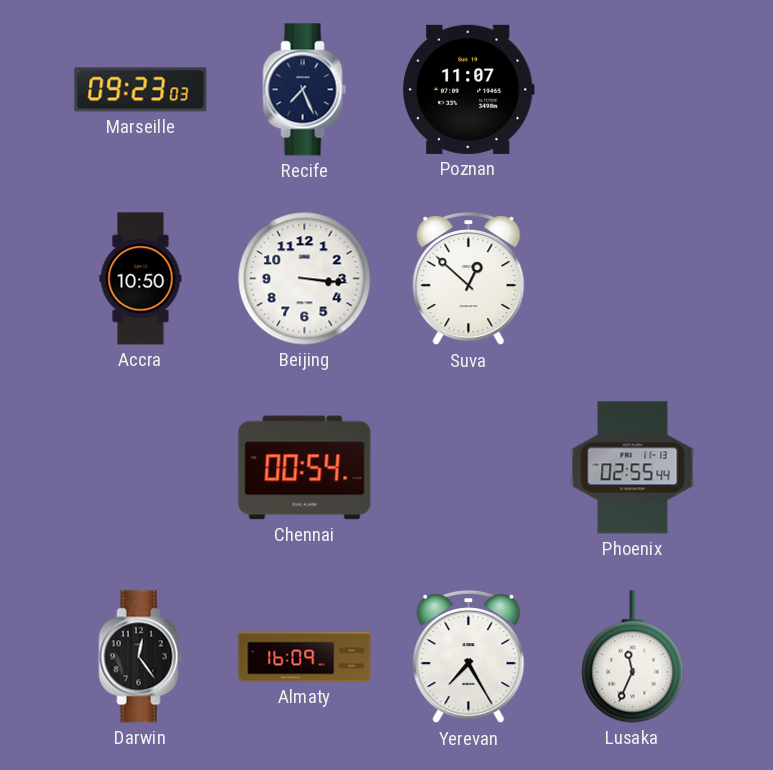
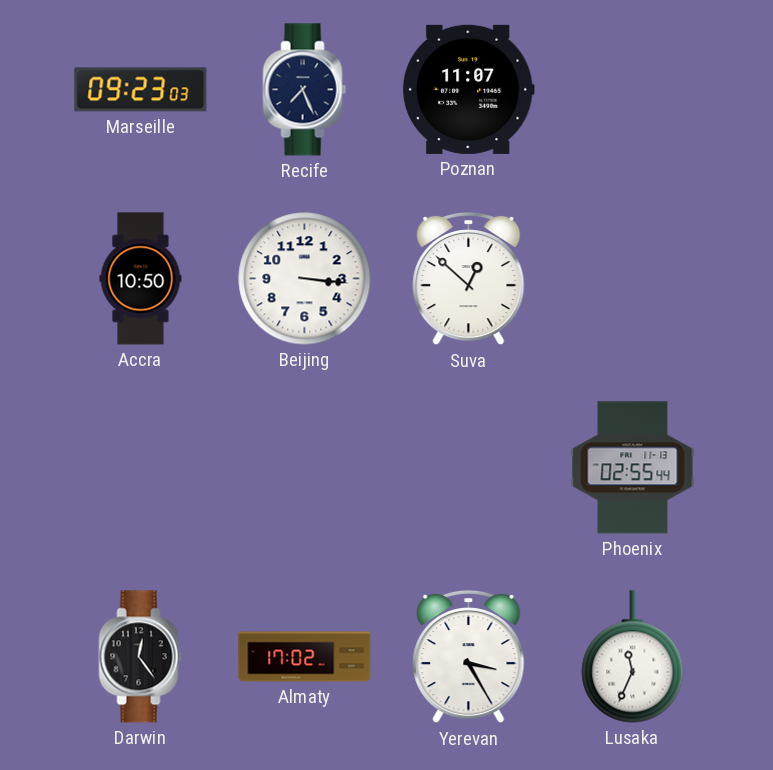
Chennai: 00:54 -> none (305, 468)
Almaty: 16:09 -> 17:02 (305, 657)
Yerevan: 7:25 -> 3:25 (469, 657)
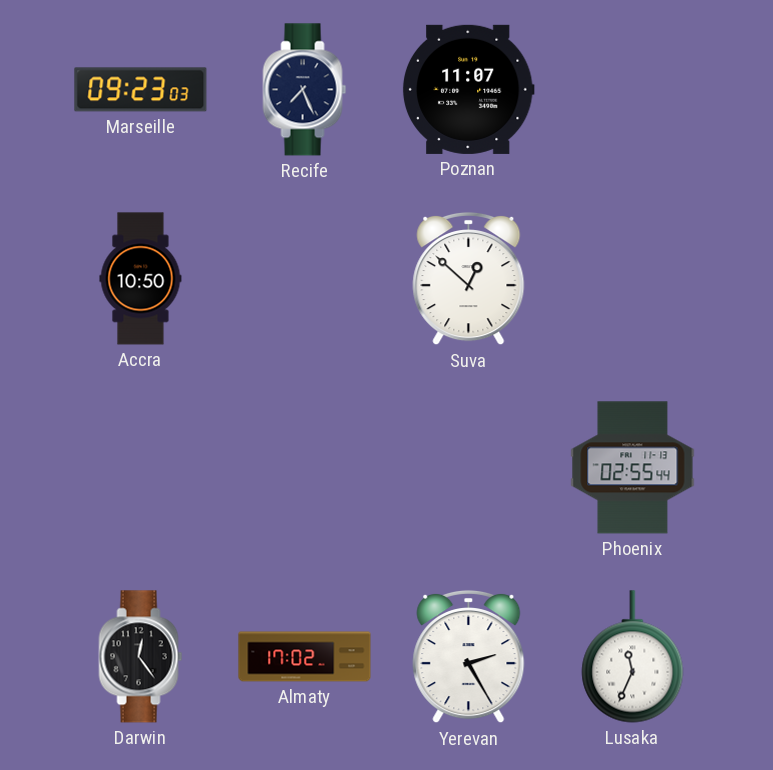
Beijing: 3:16 -> none (305, 279)
Yerevan: 3:25 -> 2:25 (469, 657)
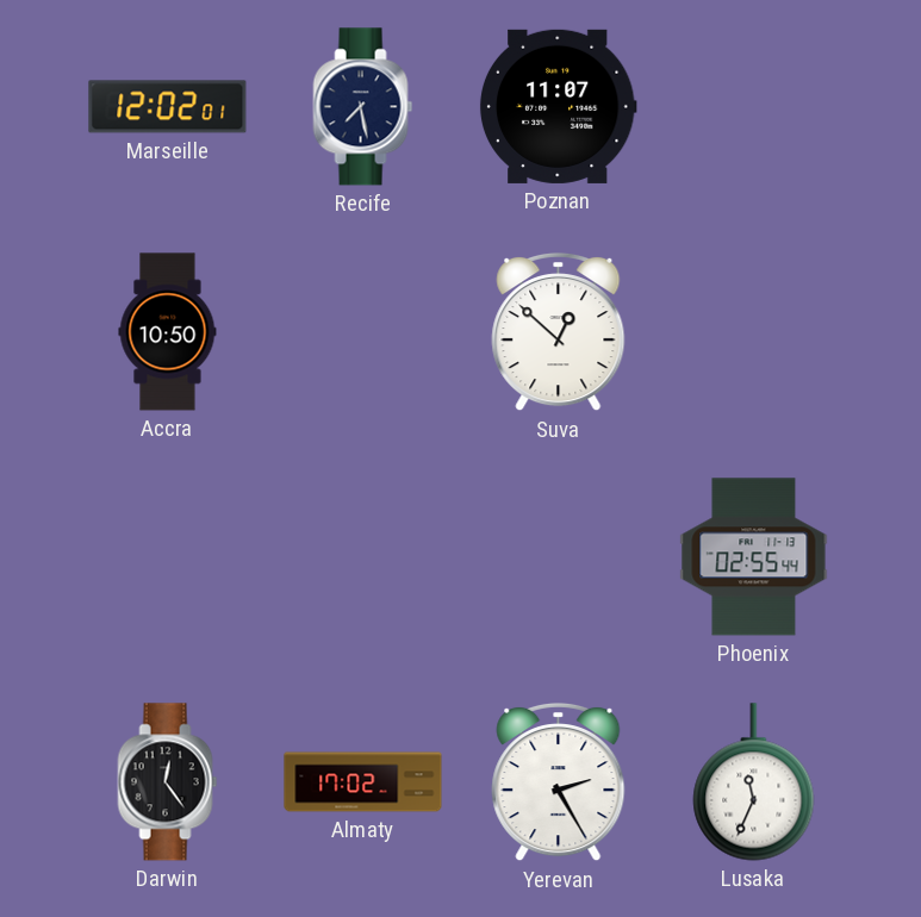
Marseille: 09:23 -> 12:02 (168, 107)
Recife: 7:26 -> 7:28 (363, 107)
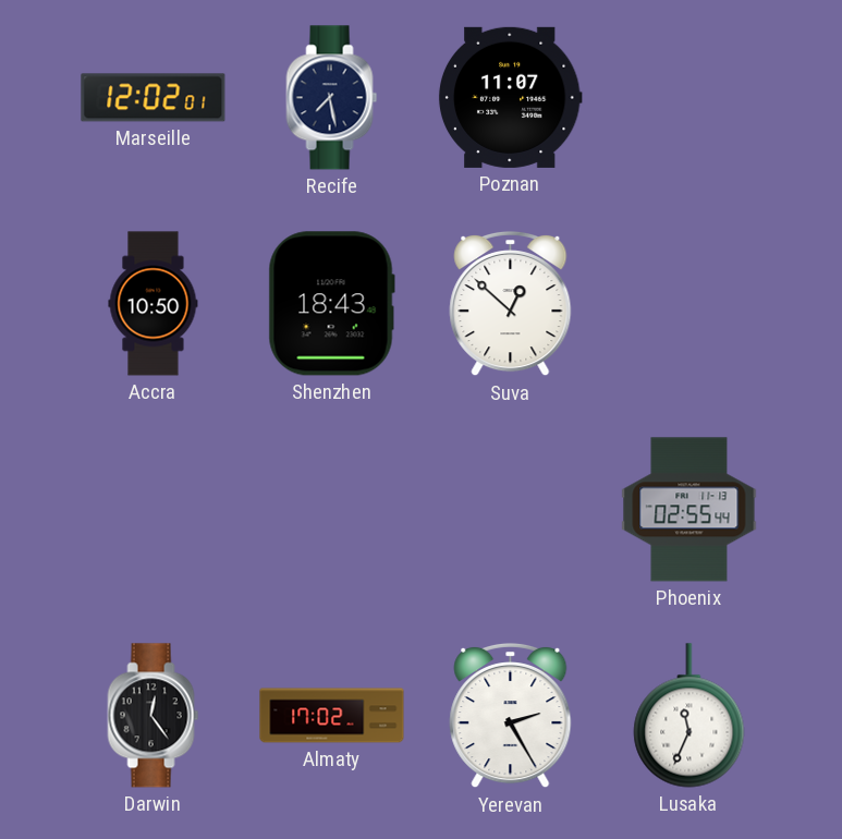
Shenzhen: none -> 18:43 (331, 304)
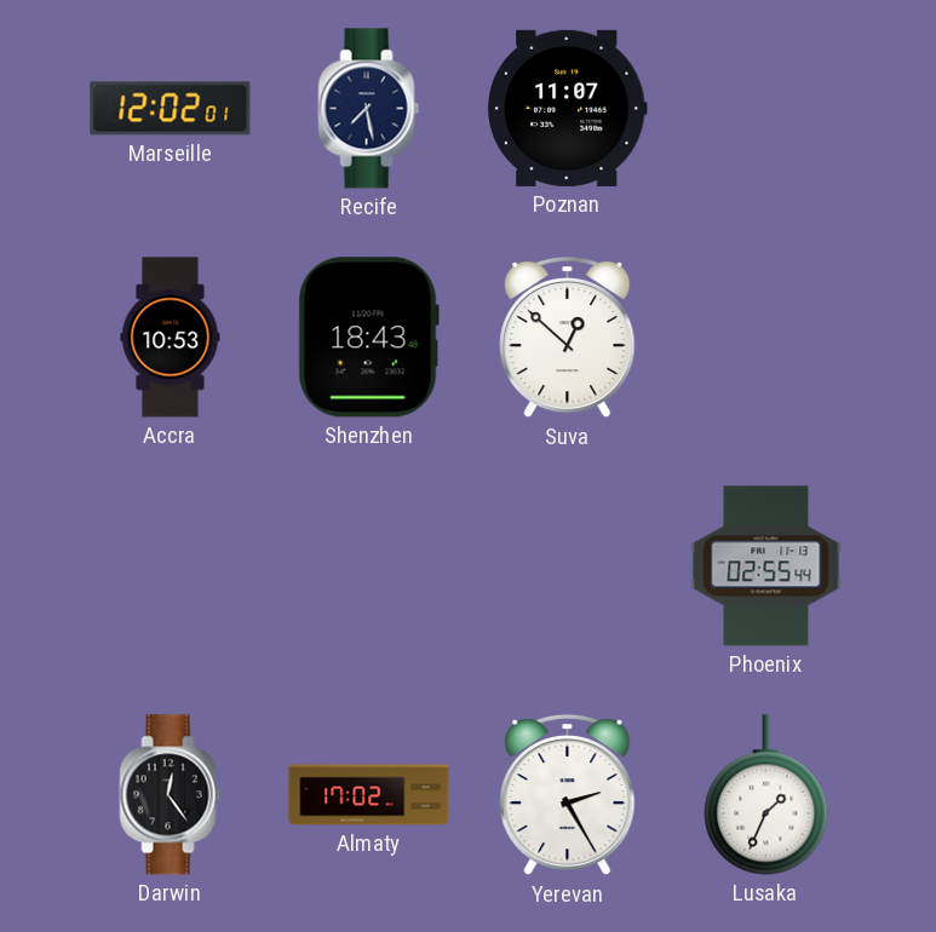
Accra: 10:50 -> 10:53 (171, 338)
Lusaka: 11:34 -> 1:34 (766, 795)
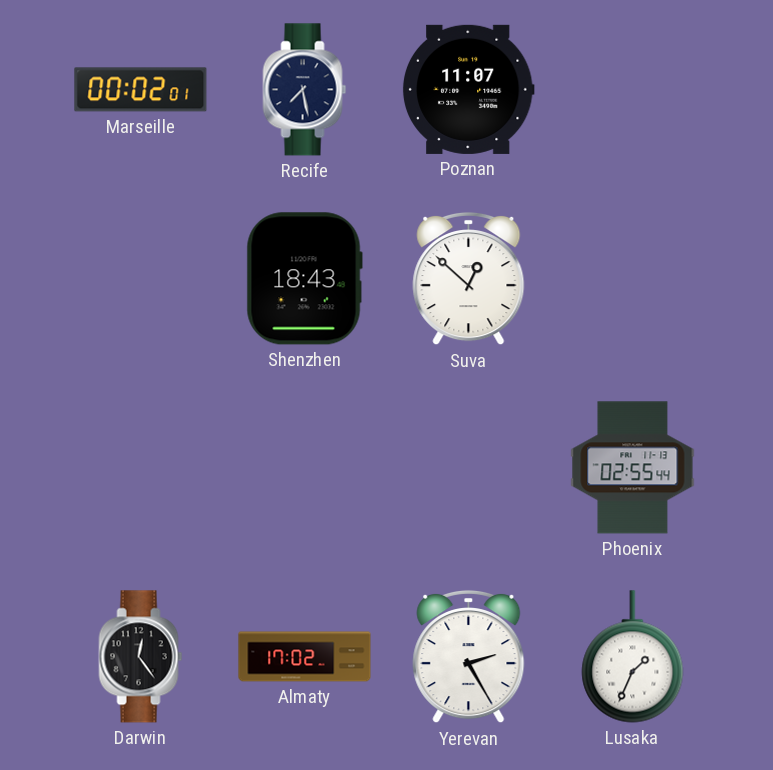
Marseille: 12:02 -> 00:02 (141, 90)
Accra: 10:53 -> none (171, 338)
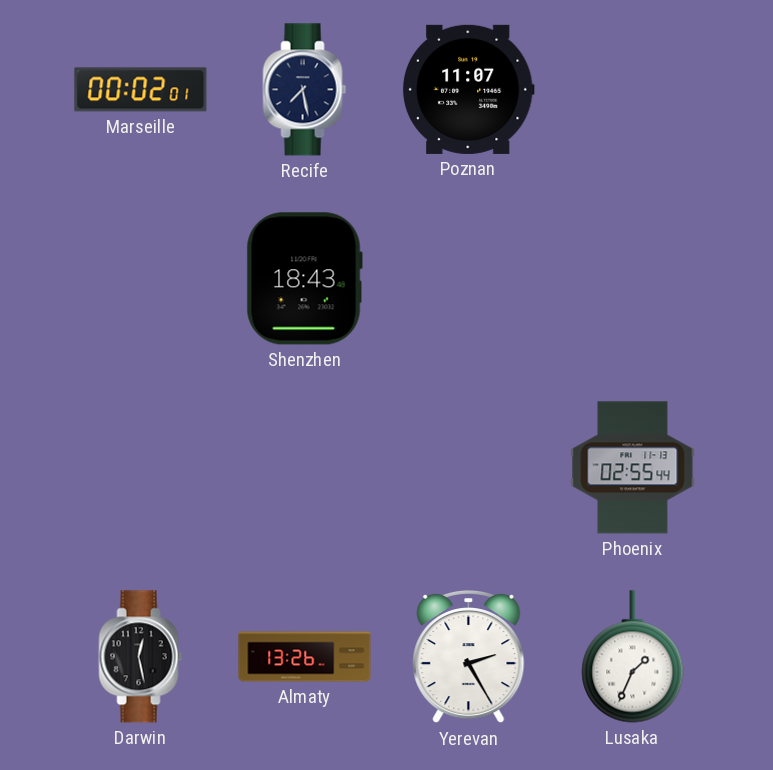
Suva: 12:52 -> none (469, 279)
Darwin: 12:24 -> 12:28 (141, 657)
Almaty: 17:02 -> 13:26 (305, 657)
